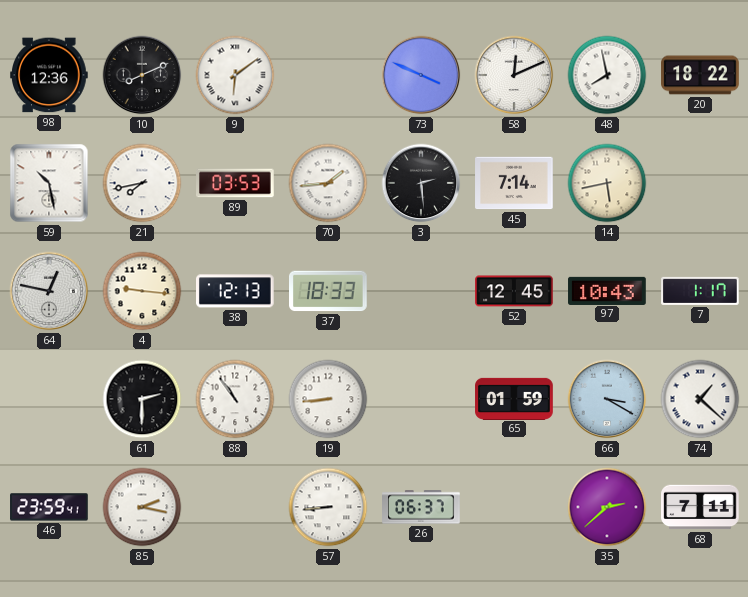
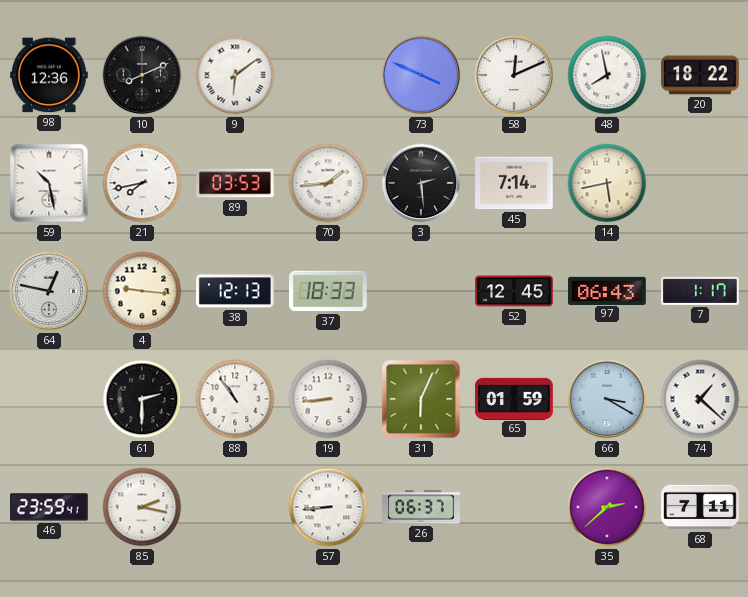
97: 10:43 -> 06:43 (607, 290)
31: none -> 6:04 (421, 399)
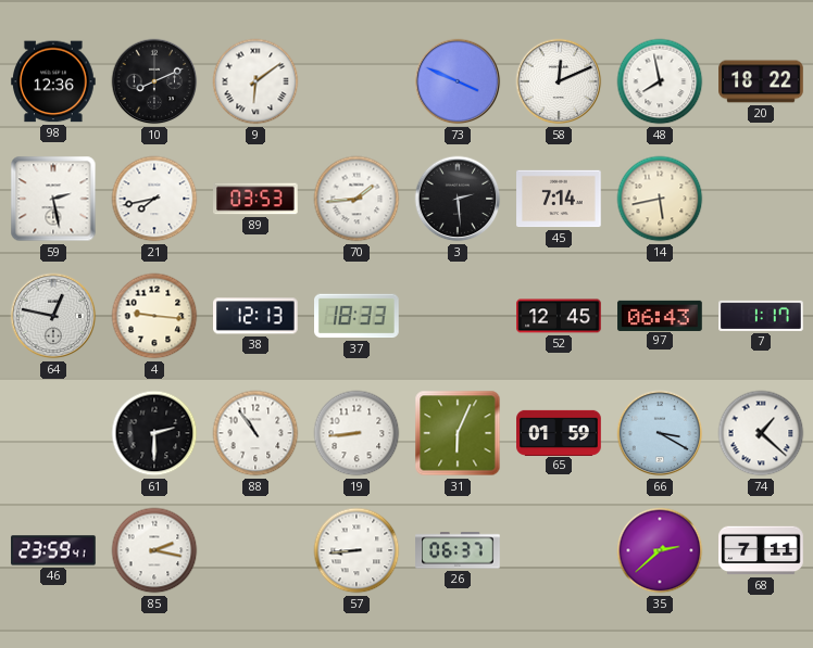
59: 10:28 -> 2:28 (53, 199)
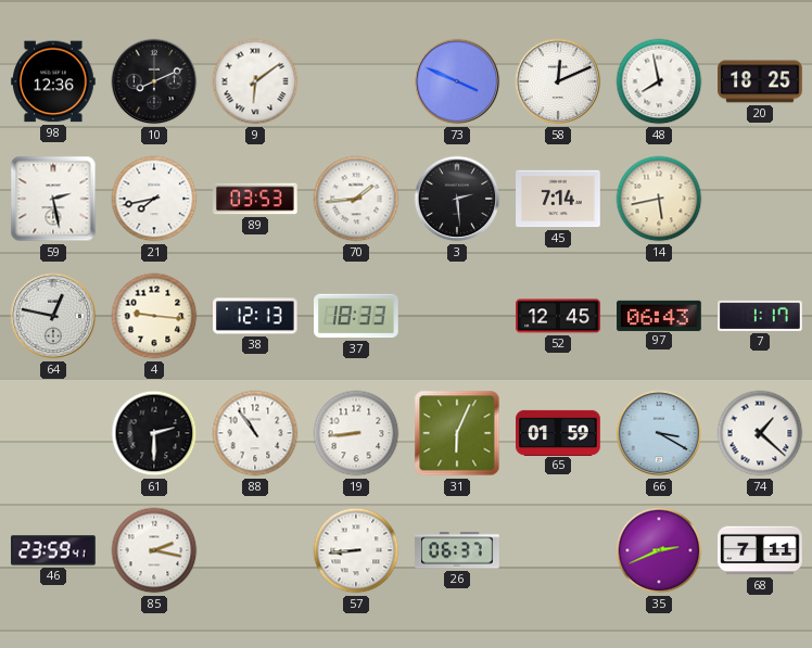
20: 18:22 -> 18:25 (760, 81)
35: 2:38 -> 2:41 (659, 550)
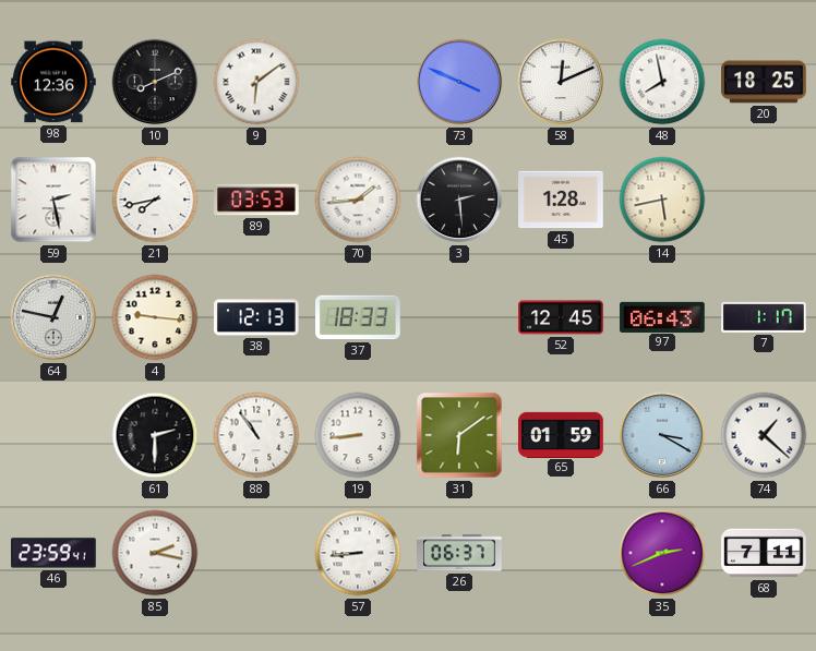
45: 7:14 -> 1:28 (561, 200)
31: 6:04 -> 6:09 (459, 435)
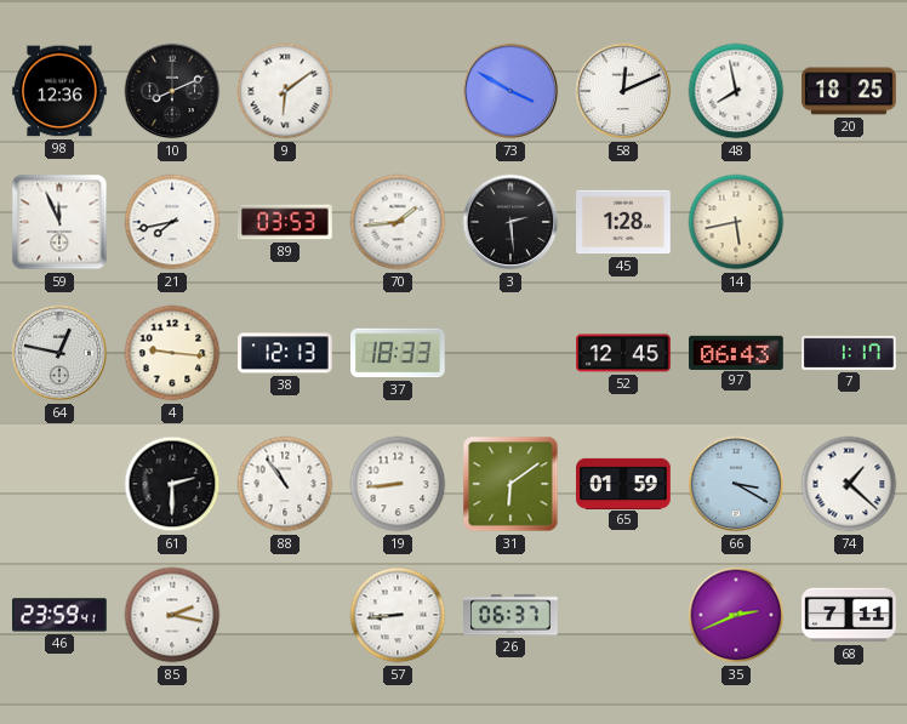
73: 3:49 -> 3:50 (510, 91)
59: 2:28 -> 11:56 (59, 222)
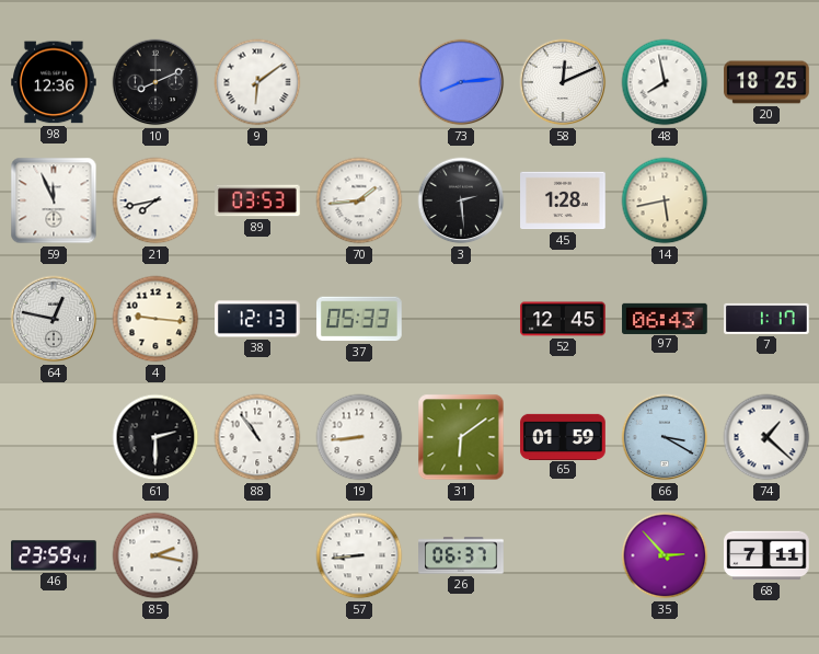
73: 3:50 -> 8:14 (461, 82)
37: 18:33 -> 05:33 (360, 319)
35: 2:41 -> 2:53 (665, 555)
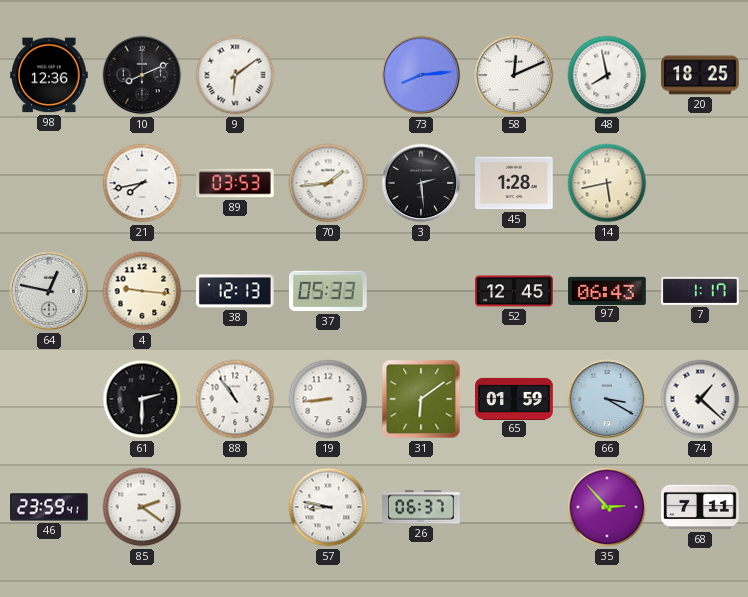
59: 11:56 -> none (54, 200)
85: 2:17 -> 2:21 (142, 507)
57: 8:44 -> 8:47 (328, 507)
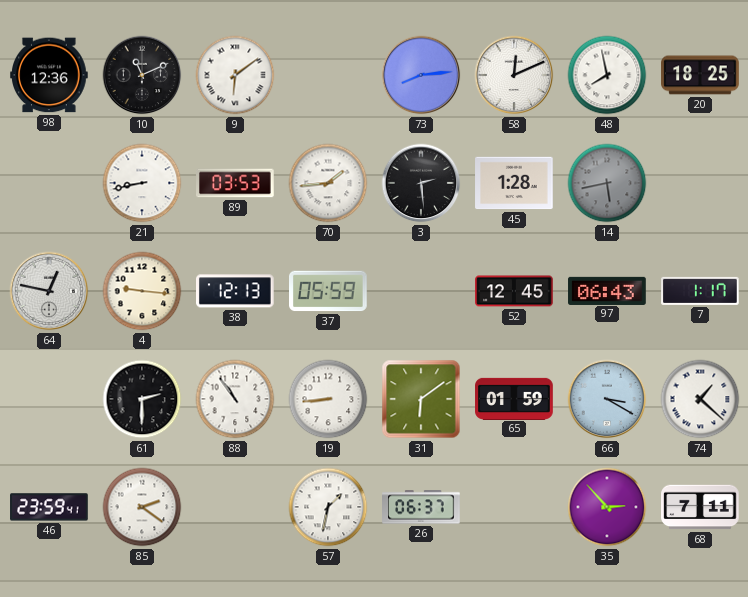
10: 8:11 -> 11:11 (142, 75)
21: 7:43 -> 8:43 (142, 183)
14 dial: cream -> grey (607, 183)
37: 05:33 -> 05:59 (329, 291)
57: 8:47 -> 1:32 (328, 507)
